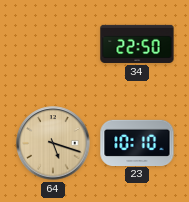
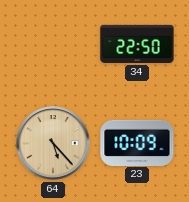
64: 5:18 -> 5:23 (53, 143)
23: 10:10 -> 10:09 (137, 142)
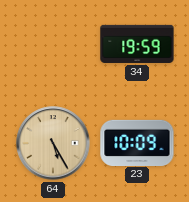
34: 22:50 -> 19:59 (137, 44)
64: 5:23 -> 5:25 (53, 143)
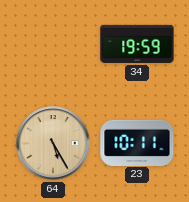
23: 10:09 -> 10:11 (137, 142)
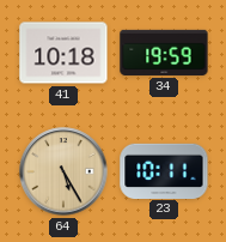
41: none -> 10:18 (63, 53)
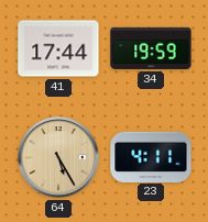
41: 10:18 -> 17:44 (58, 48)
23: 10:11 -> 4:11 (151, 156)
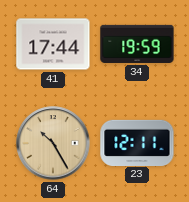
64: 5:25 -> 10:25 (53, 143)
23: 4:11 -> 12:11 (137, 142)
